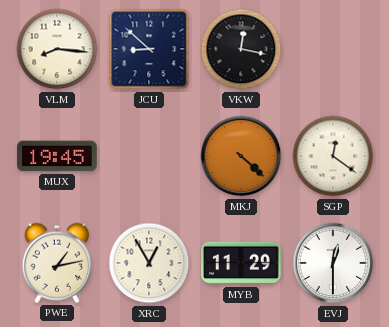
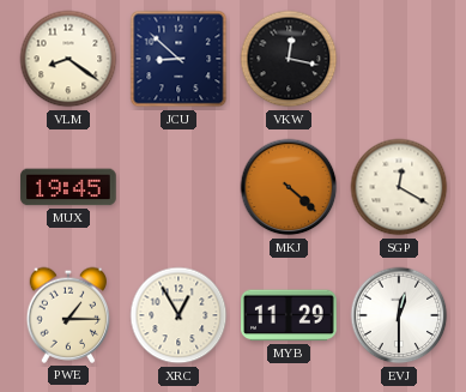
VLM: 8:16 -> 8:21 (68, 59)
SGP: 12:21 -> 12:20 (399, 187)
PWE: 1:13 -> 1:15 (68, 315)
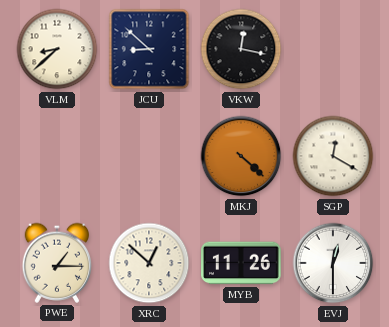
VLM: 8:21 -> 8:38 (57, 49)
MUX: 19:45 -> none (68, 187)
XRC: 12:55 -> 12:52 (149, 263)
MYB: 11:29 -> 11:26 (241, 263)
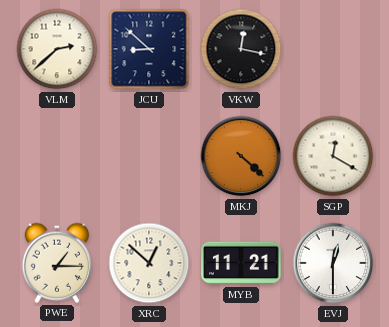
VLM: 8:38 -> 2:38 (57, 49)
MYB: 11:26 -> 11:21 (241, 263)
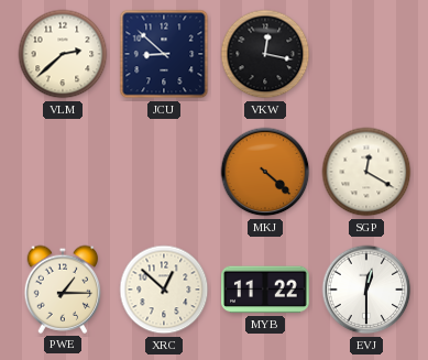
MYB: 11:21 -> 11:22 (265, 290)
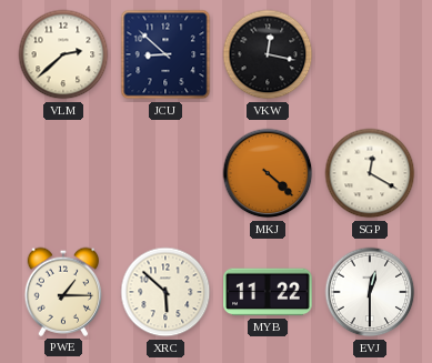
XRC: 12:52 -> 5:52 (165, 292)
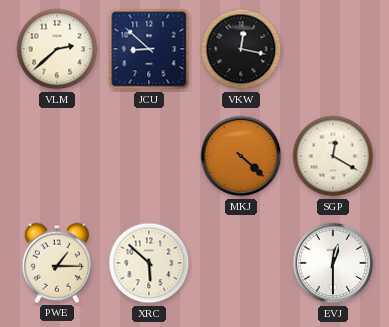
MYB: 11:22 -> none (268, 292)
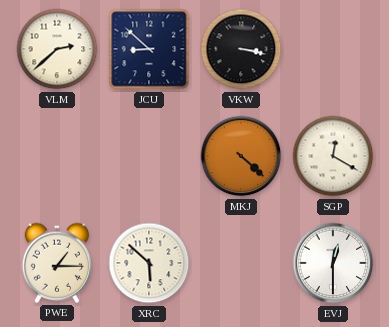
VKW: 12:17 -> 3:17 (241, 49)
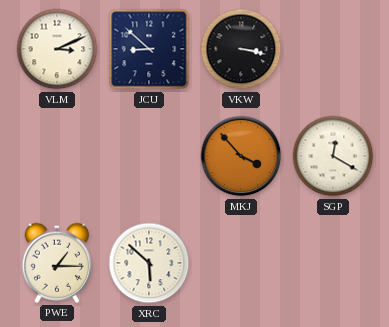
VLM: 2:38 -> 3:11 (57, 49)
MKJ: 4:22 -> 3:53 (241, 156)
EVJ: 12:30 -> none (333, 263)
